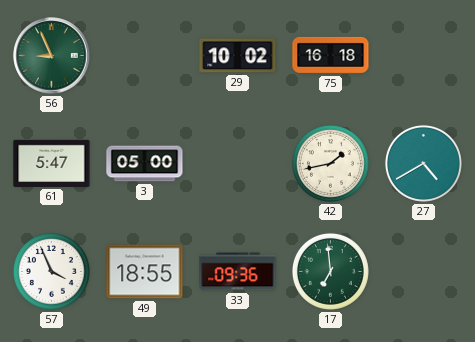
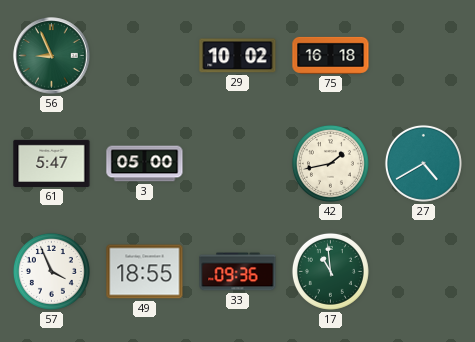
17: 6:59 -> 10:59 (330, 271)
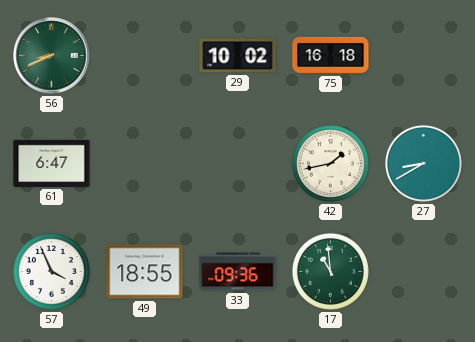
56: 8:56 -> 8:41 (52, 56)
61: 5:47 -> 6:47 (52, 163)
3: 05:00 -> none (145, 164)
27: 4:40 -> 8:40 (423, 163)
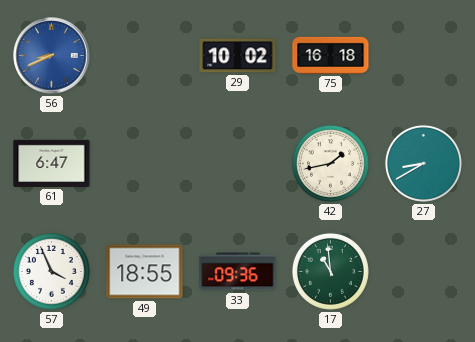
56 dial: green -> blue (52, 56)
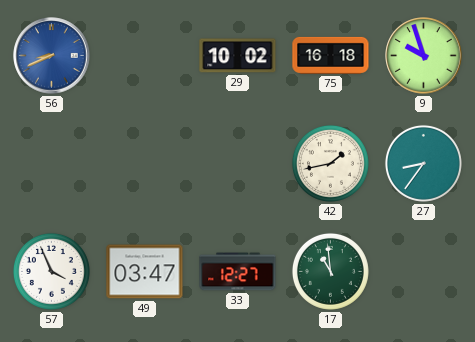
9: none -> 9:57 (424, 56)
61: 6:47 -> none (52, 163)
27: 8:40 -> 8:36 (423, 163)
49: 18:55 -> 03:47 (145, 272)
33: 09:36 -> 12:27 (238, 272)
